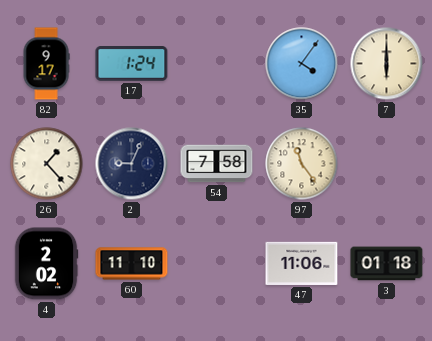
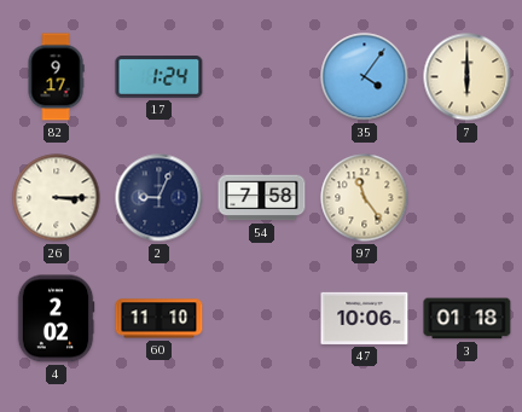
26: 1:23 -> 3:15 (57, 198)
47: 11:06 -> 10:06 (365, 318)
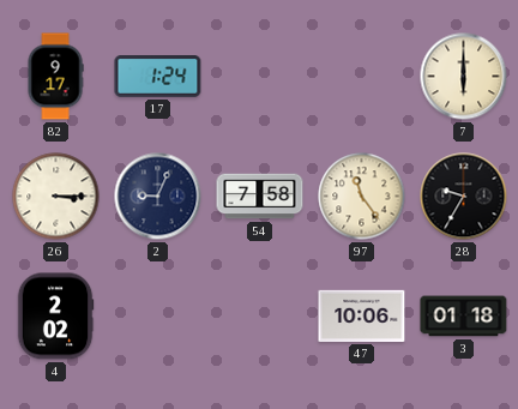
35: 4:06 -> none (365, 77)
28: none -> 9:35 (464, 197)
60: 11:10 -> none (159, 319)
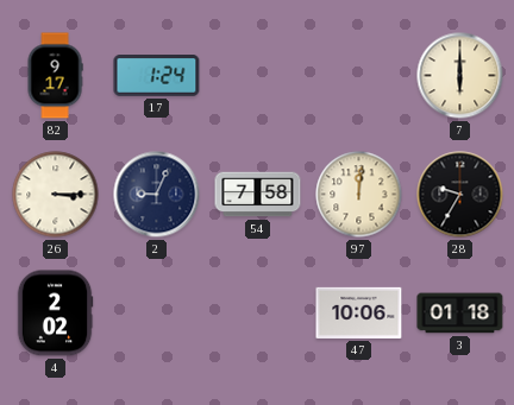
97: 11:24 -> 12:01 (359, 195)
